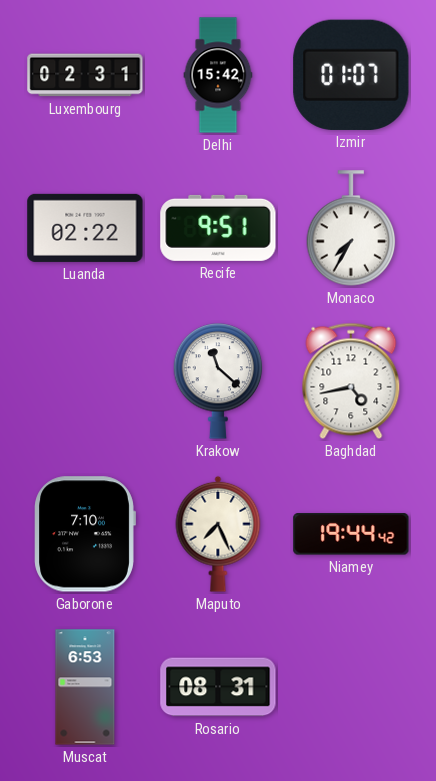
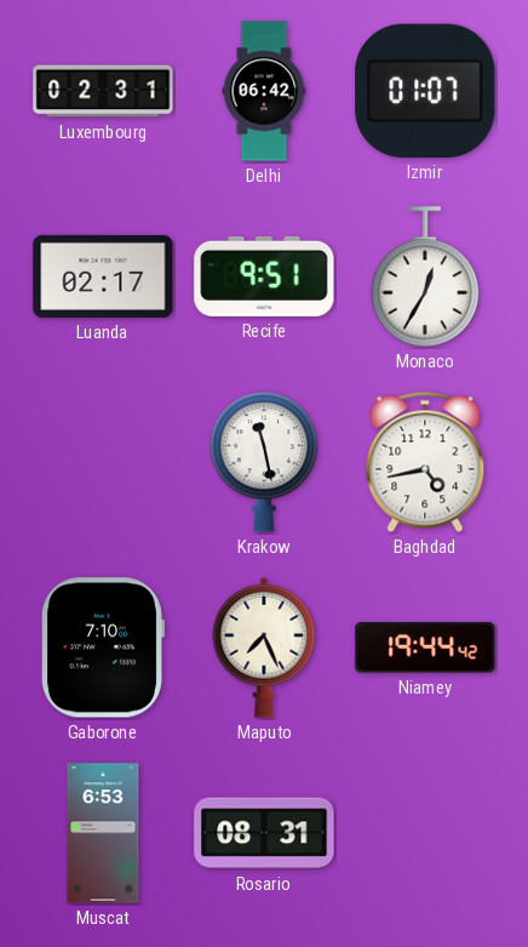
Delhi: 15:42 -> 06:42 (264, 91)
Luanda: 02:22 -> 02:17 (103, 276)
Monaco: 7:35 -> 12:35 (425, 276)
Krakow: 11:22 -> 11:28 (264, 462)
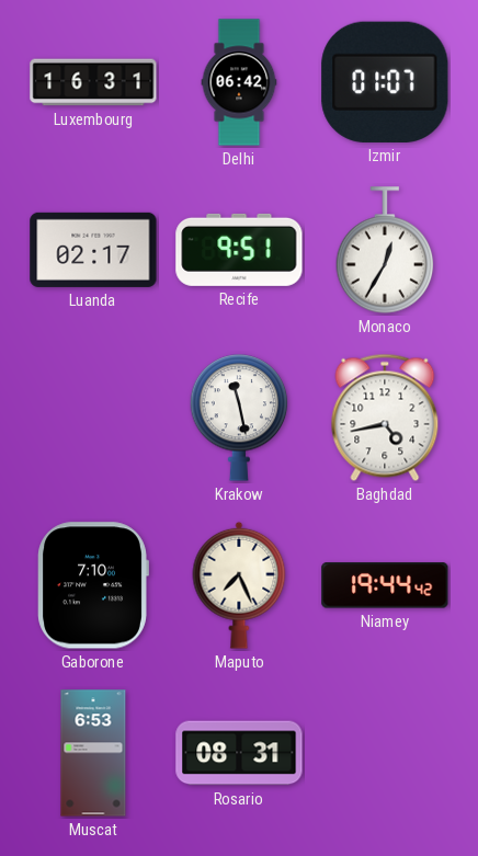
Luxembourg: 02:31 -> 16:31 (93, 82)
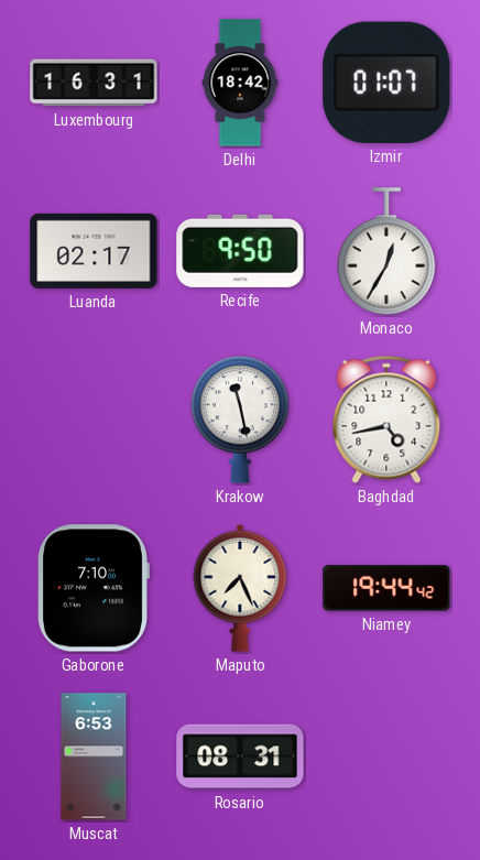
Delhi: 06:42 -> 18:42 (240, 83)
Recife: 9:51 -> 9:50 (240, 251)
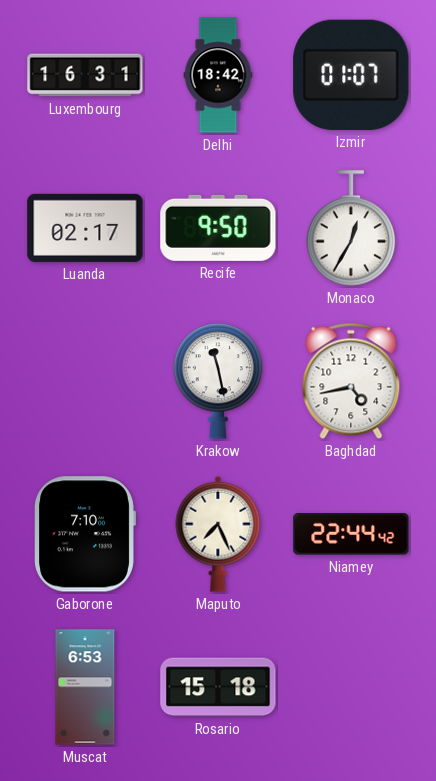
Niamey: 19:44 -> 22:44 (351, 534)
Rosario: 08:31 -> 15:18 (218, 687)
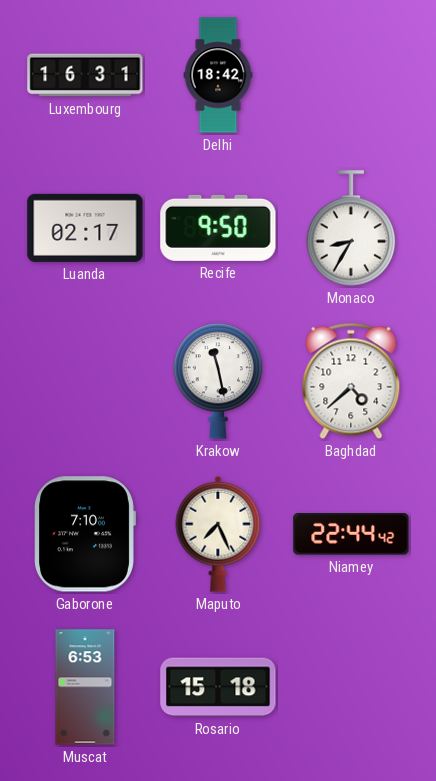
Izmir: 01:07 -> none (351, 75)
Monaco: 12:35 -> 8:35 (351, 228)
Baghdad: 4:43 -> 4:38 (351, 381)
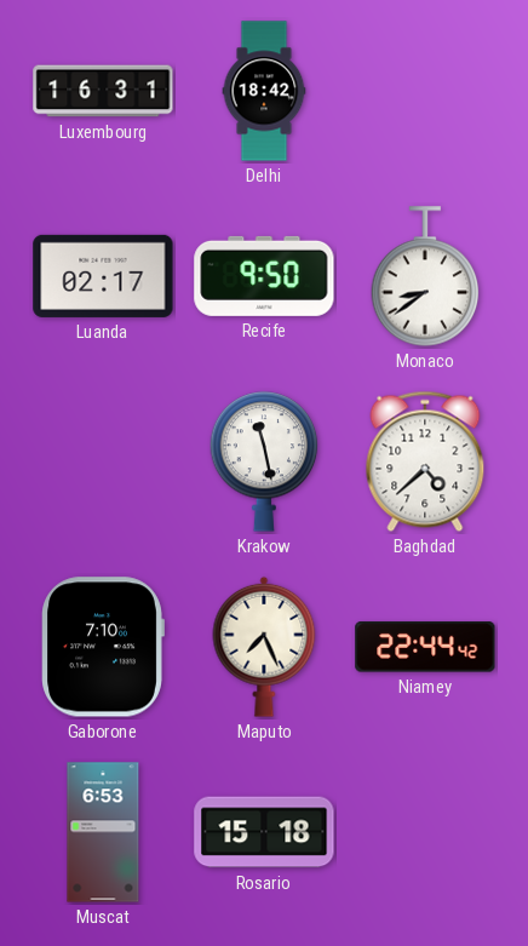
Monaco: 8:35 -> 8:39 (425, 276)
